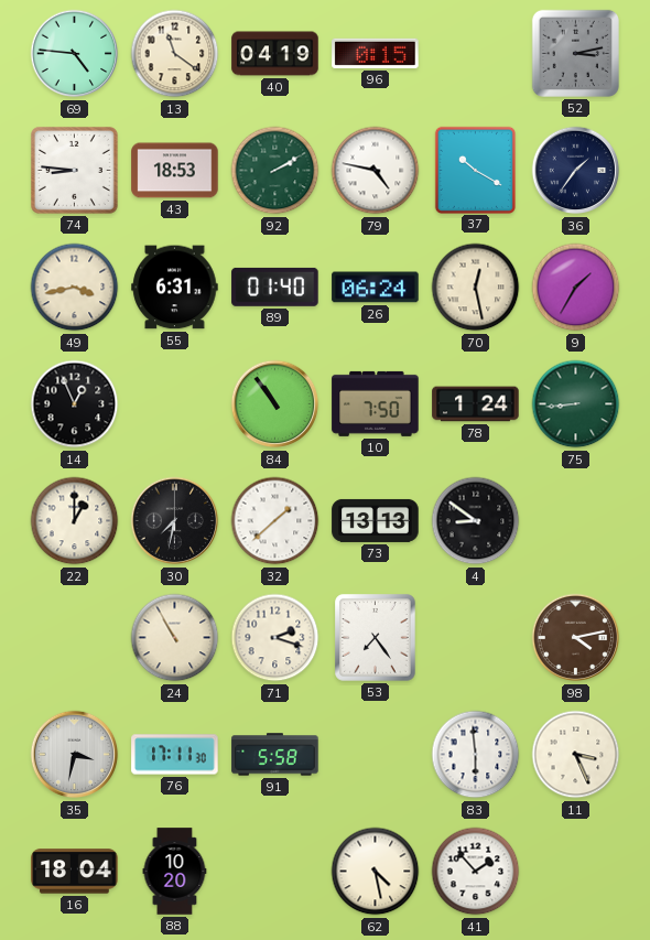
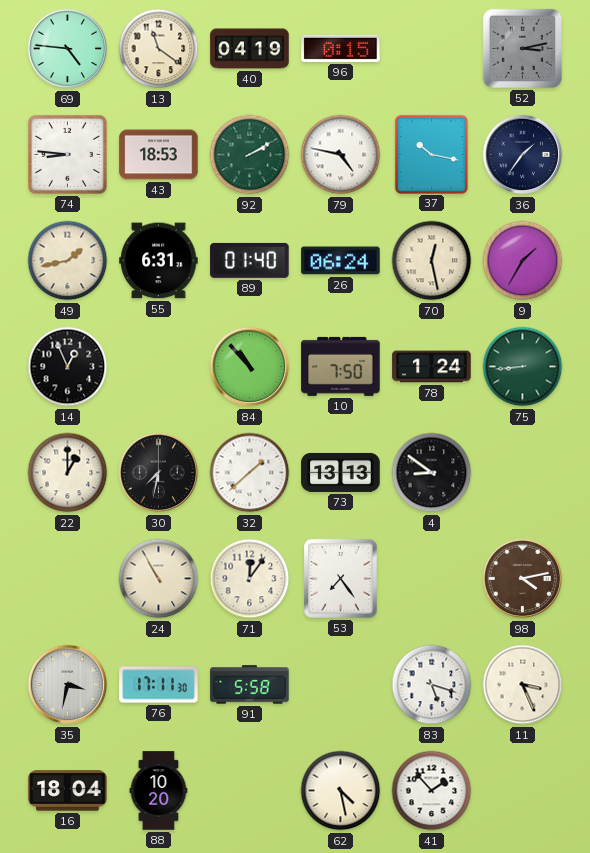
37: 10:20 -> 10:17 (431, 154)
49: 3:43 -> 1:43 (68, 261)
84: 10:54 -> 10:53 (250, 367)
71: 2:18 -> 12:06 (250, 579)
83: 5:59 -> 5:18 (432, 685)
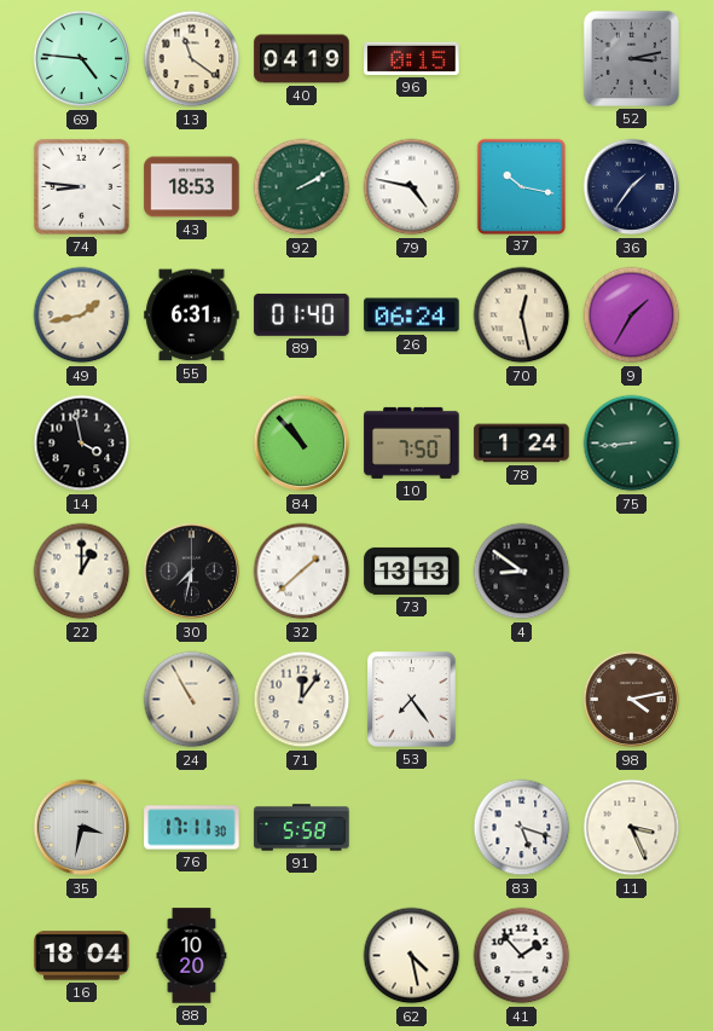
14: 12:56 -> 3:58 (82, 444)
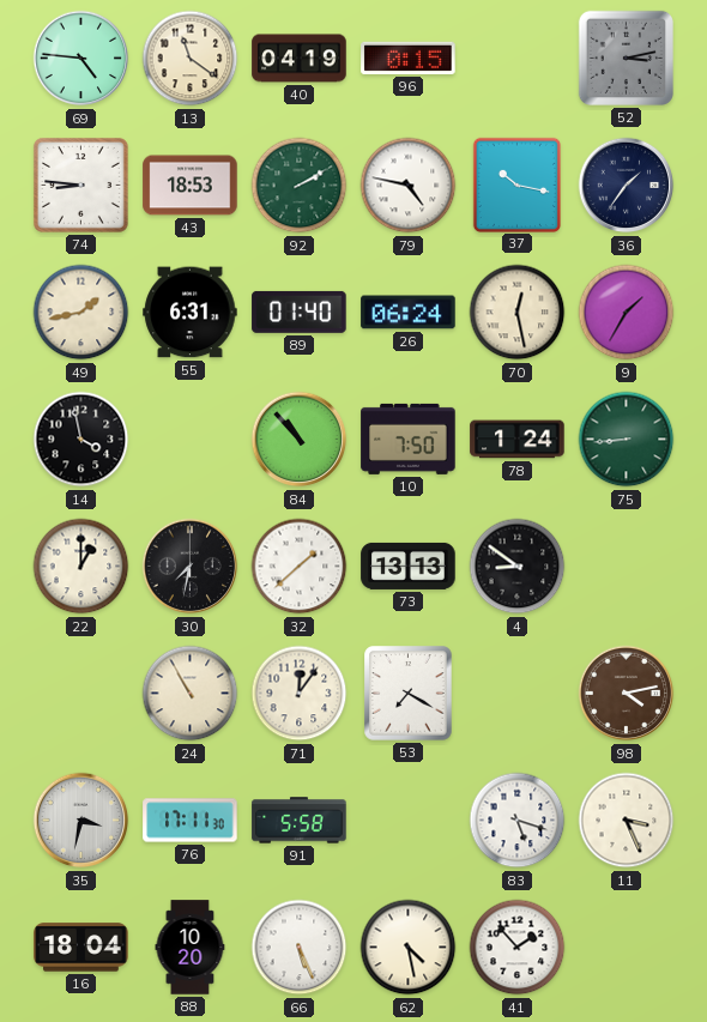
53: 7:24 -> 7:20 (409, 694)
66: none -> 5:26 (300, 948)
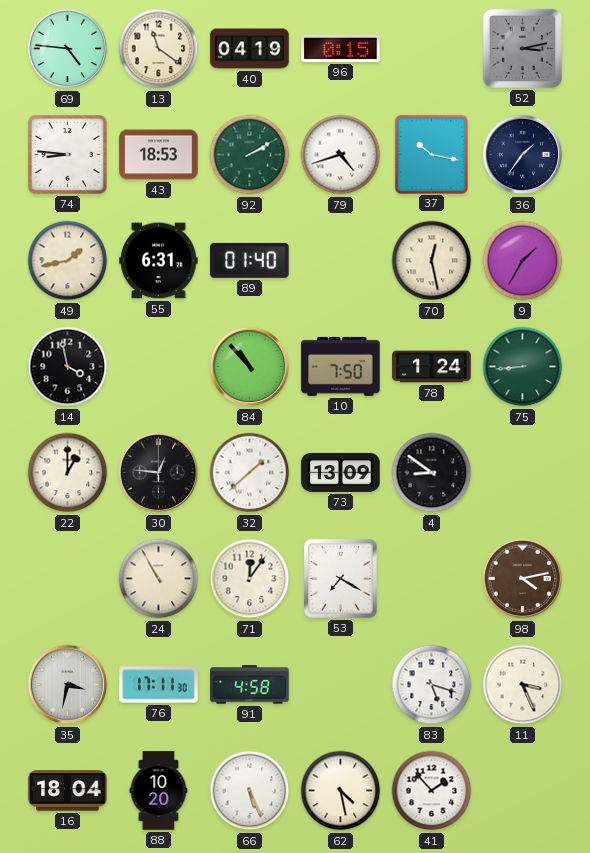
79: 4:47 -> 4:42 (341, 155)
26: 06:24 -> none (409, 313)
30: 7:32 -> 12:46 (159, 473)
73: 13:13 -> 13:09 (341, 472)
91: 5:58 -> 4:58 (250, 685)
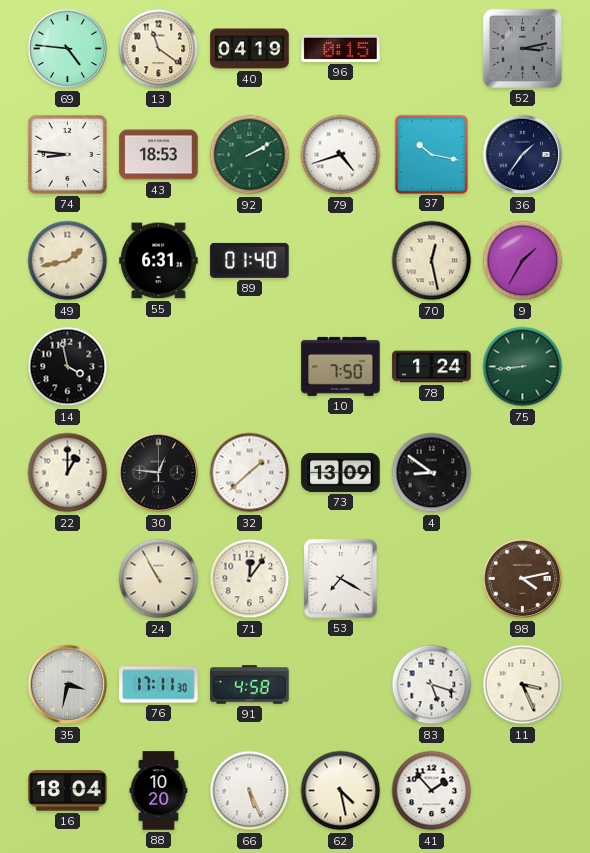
84: 10:53 -> none (250, 367)
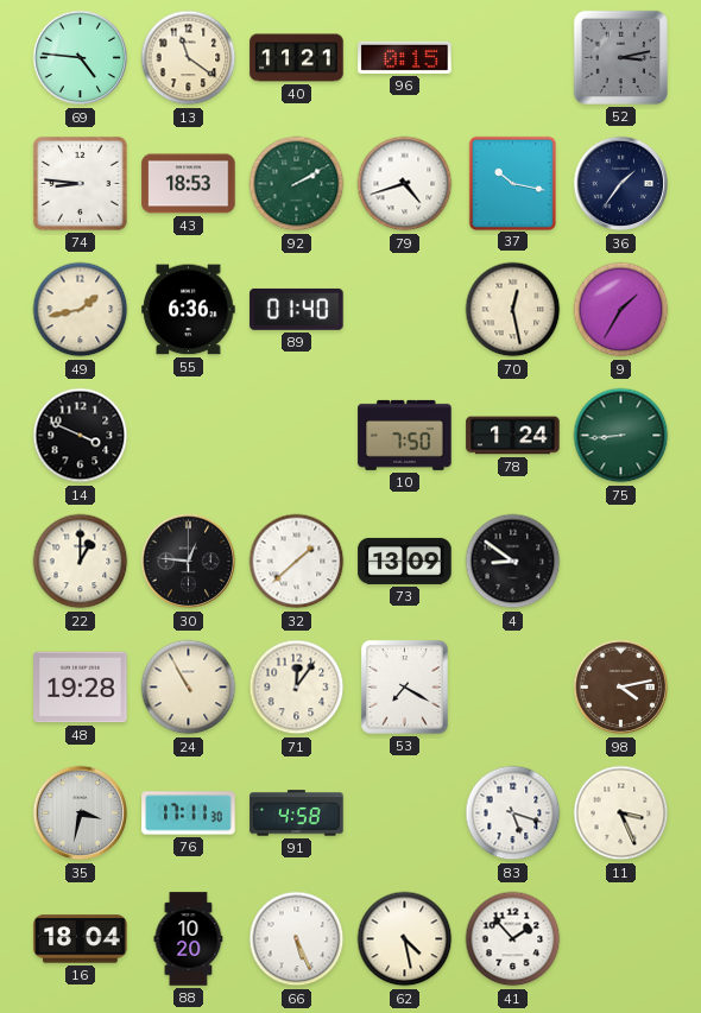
40: 04:19 -> 11:21 (297, 58)
55: 6:31 -> 6:36 (189, 310)
14: 3:58 -> 3:49 (81, 436)
48: none -> 19:28 (81, 688)
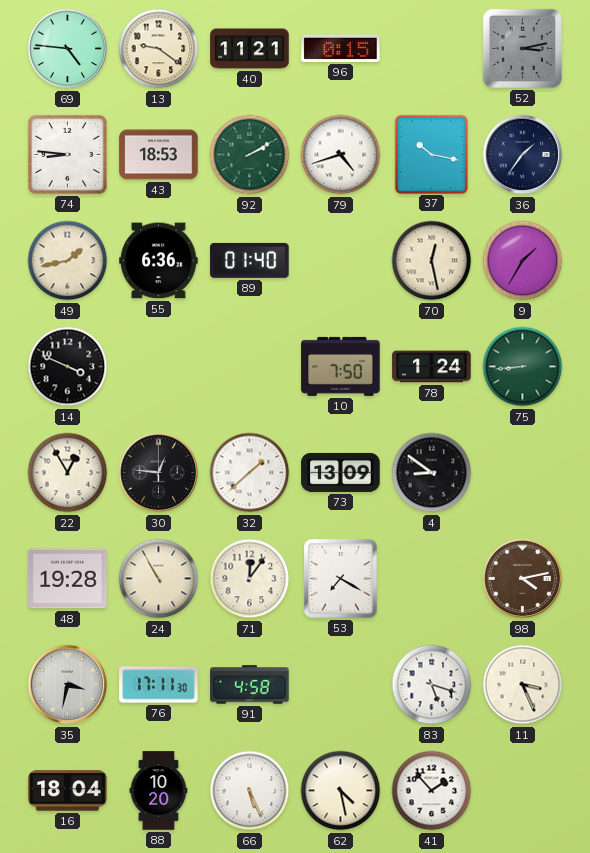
13: 11:21 -> 9:21 (159, 49)
22: 1:00 -> 12:55 (68, 473)
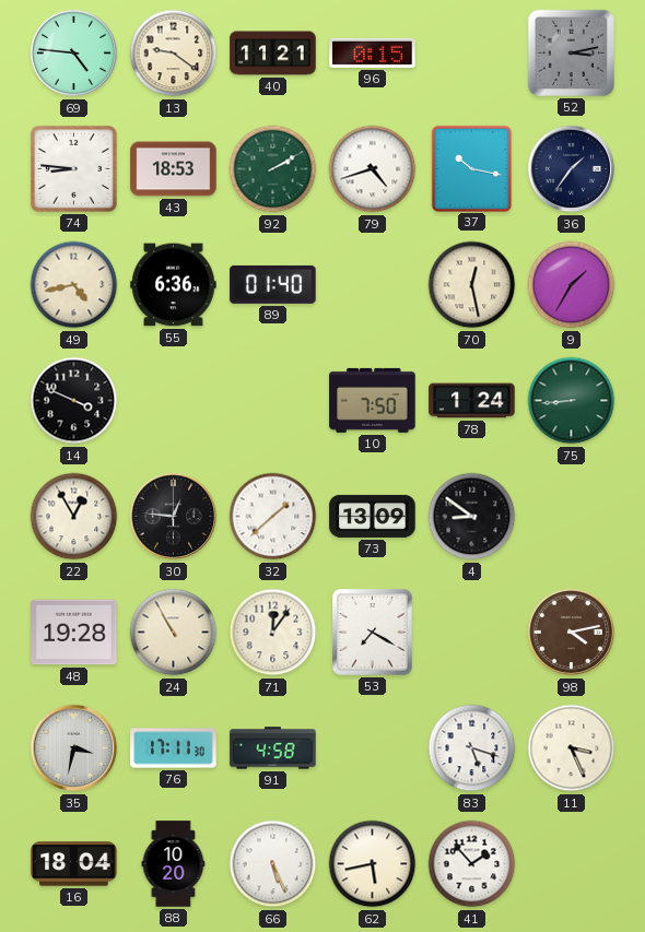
49: 1:43 -> 4:43 (74, 285)
62: 4:28 -> 5:43 (373, 864)
